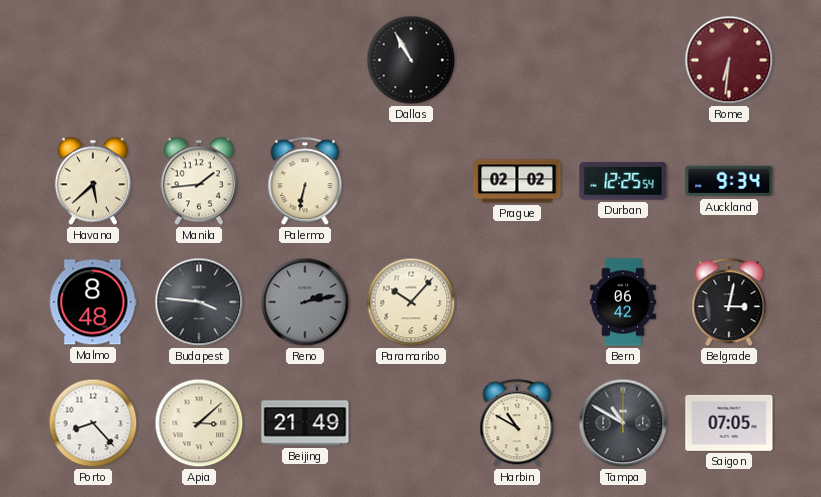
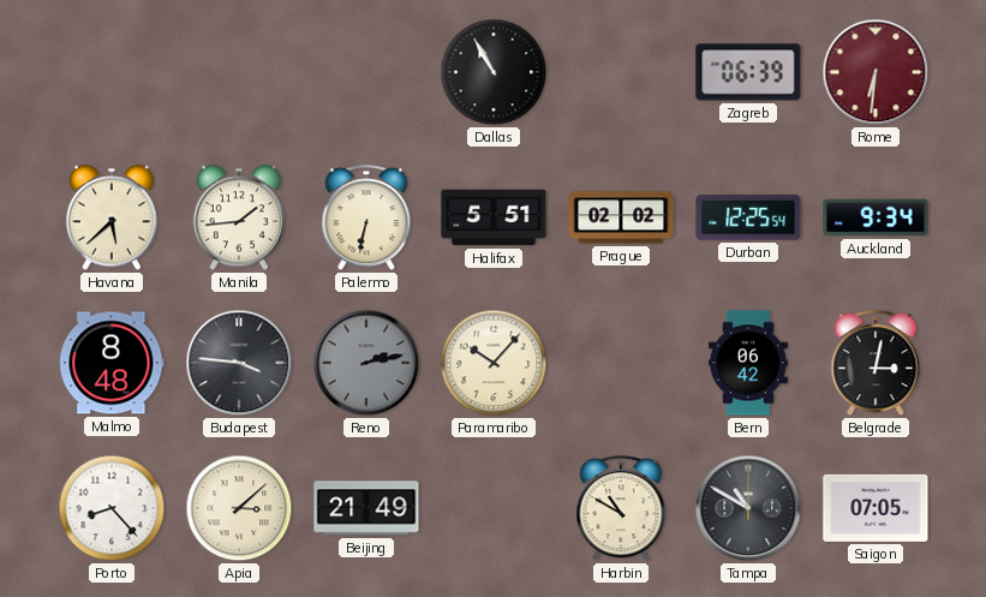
Zagreb: none -> 06:39 (748, 72)
Halifax: none -> 5:51 (494, 217)
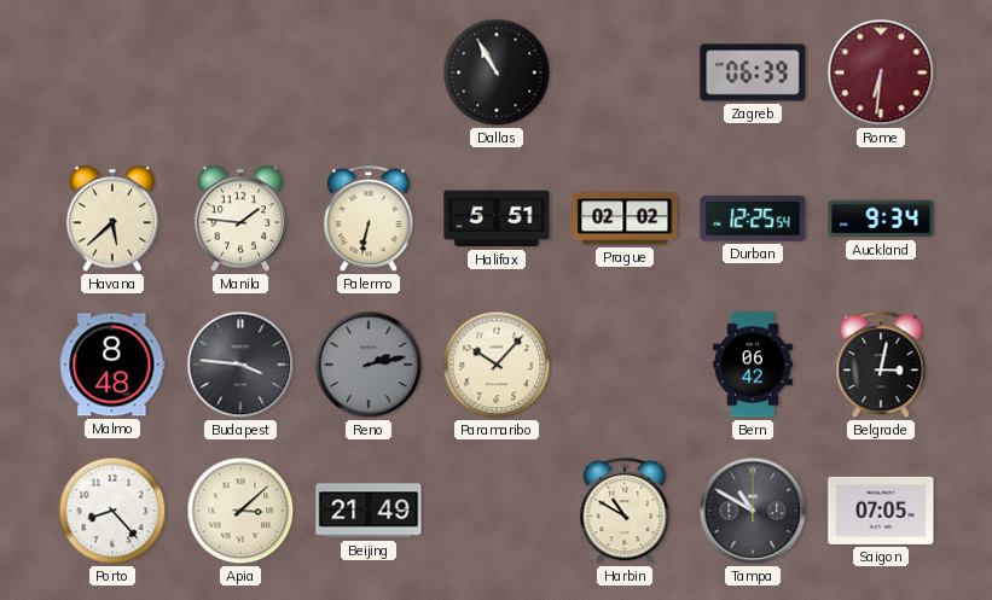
Manila: 1:44 -> 1:46 (240, 219)
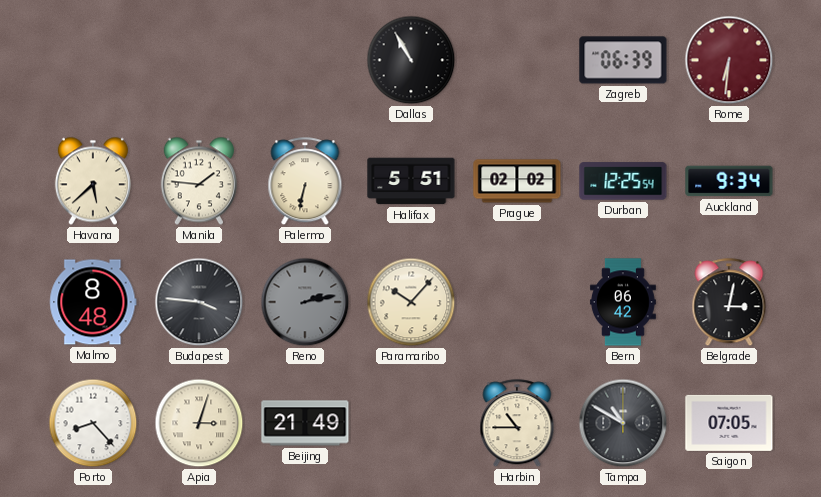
Apia: 3:08 -> 3:03 (199, 423)
Harbin: 10:50 -> 10:45 (517, 424)
